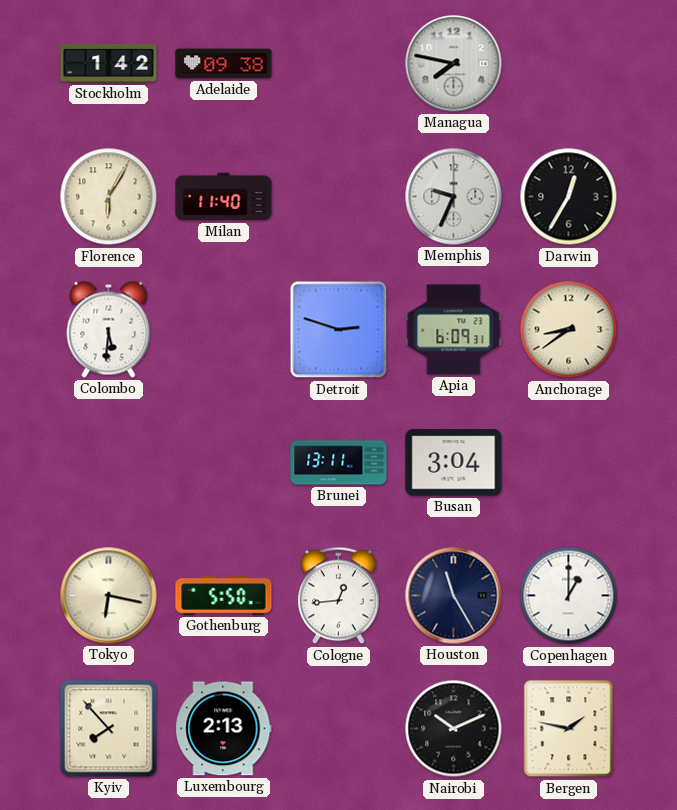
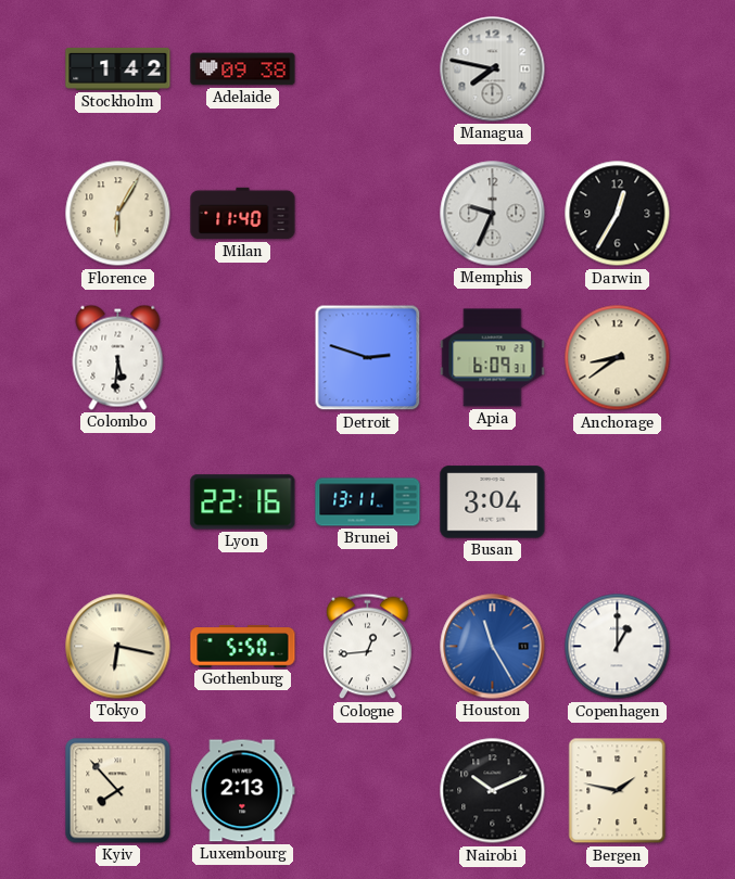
Lyon: none -> 22:16 (243, 502)
Houston dial: navy -> blue (493, 647)
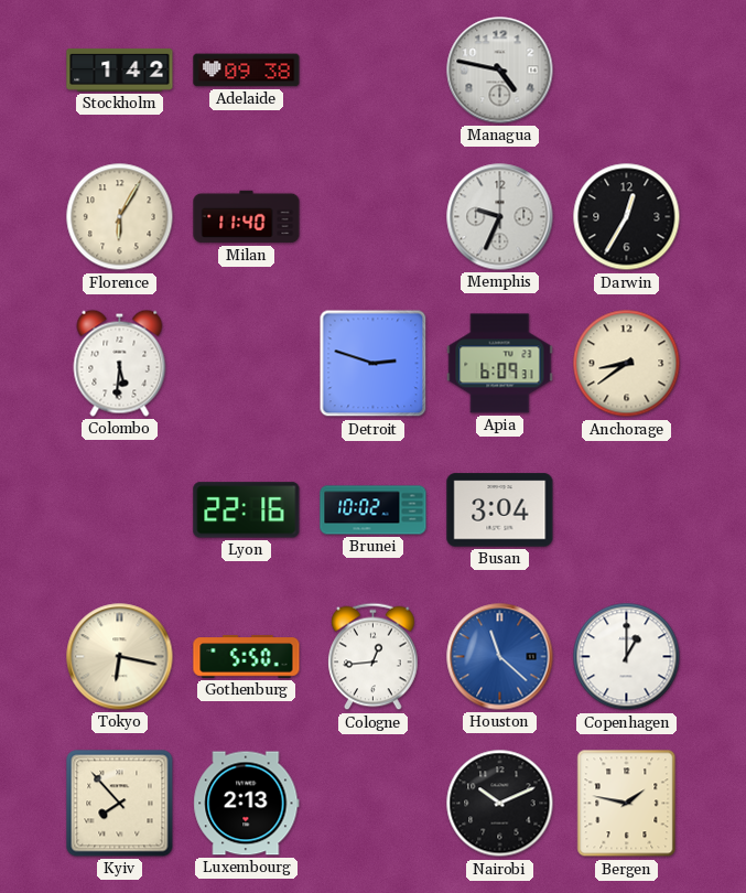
Managua: 7:47 -> 4:47 (500, 71)
Brunei: 13:11 -> 10:02 (374, 510)
Houston: 11:25 -> 11:22 (500, 657)
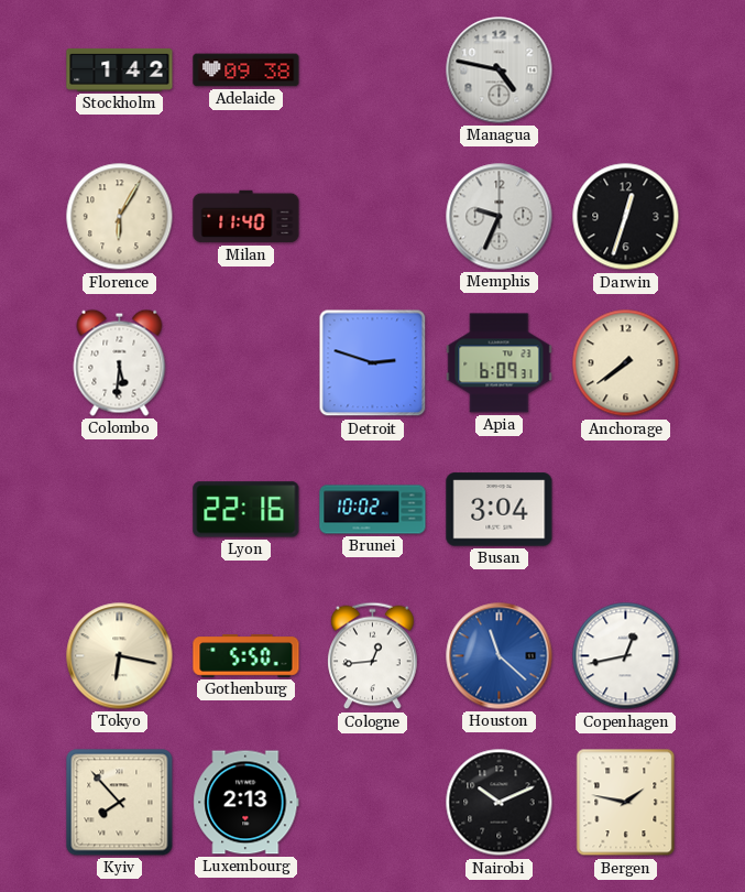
Darwin: 12:35 -> 12:33 (626, 217)
Anchorage: 8:39 -> 7:39 (626, 363)
Copenhagen: 1:00 -> 12:43 (626, 656)
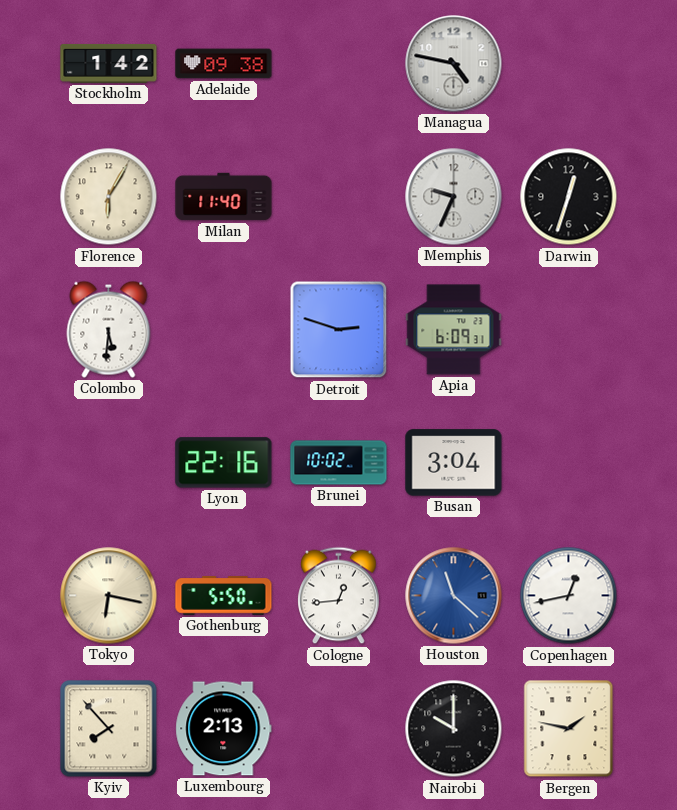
Anchorage: 7:39 -> none (626, 363)
Nairobi: 10:11 -> 10:00 (454, 729)
